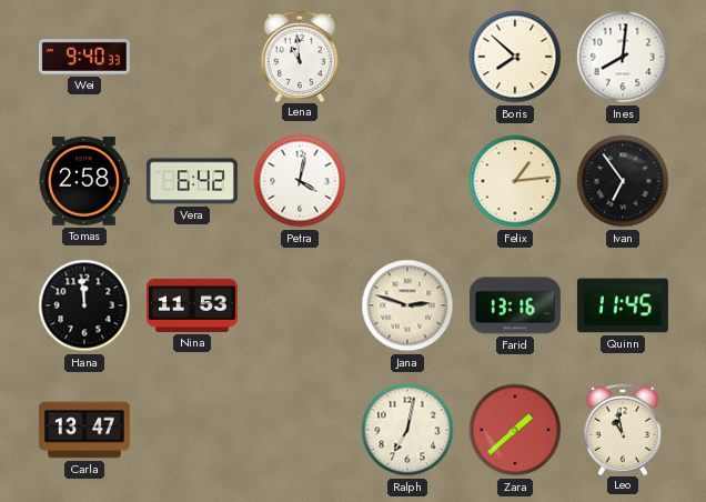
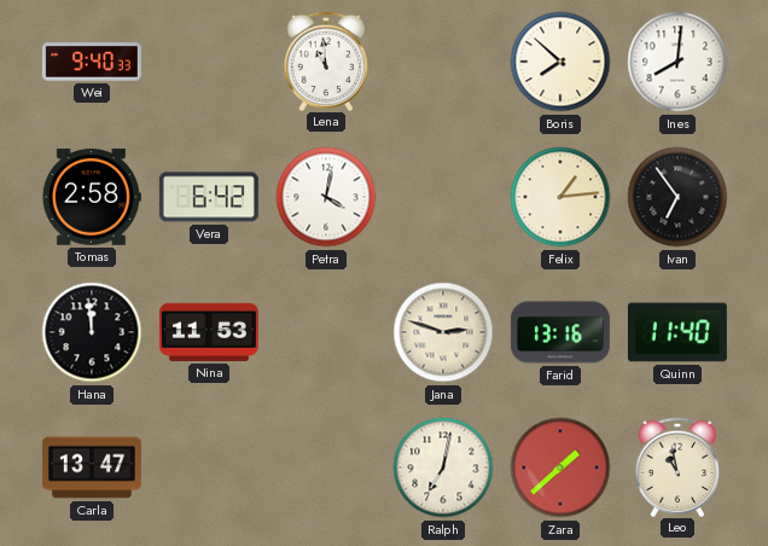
Quinn: 11:45 -> 11:40 (677, 332)
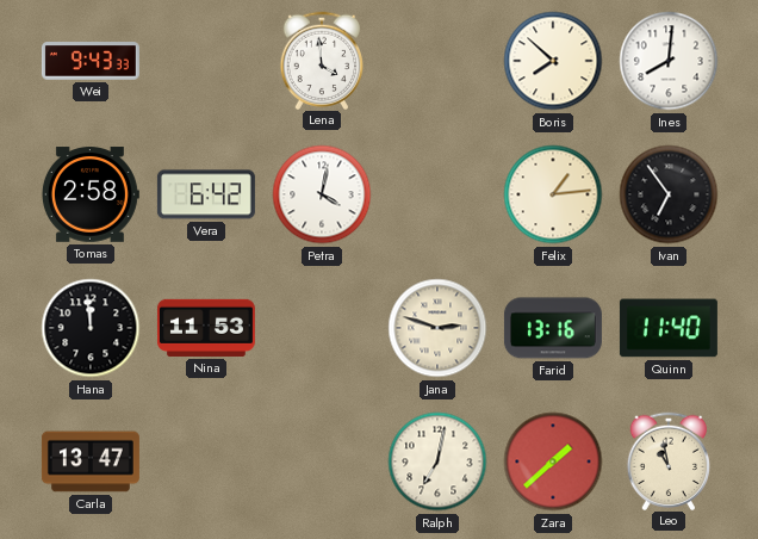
Wei: 9:40 -> 9:43 (91, 61)
Lena: 10:59 -> 3:59 (322, 60)
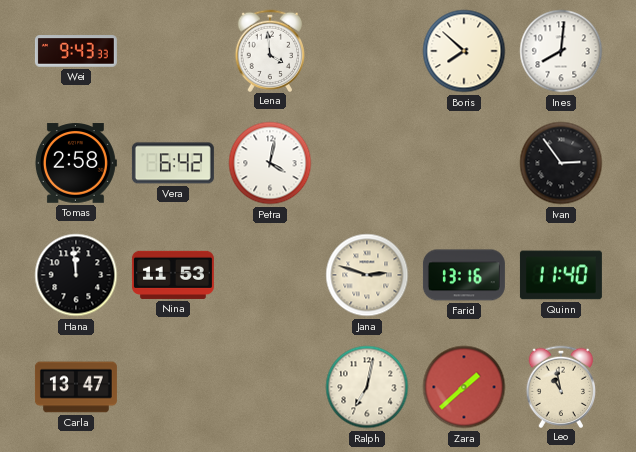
Felix: 1:14 -> none (553, 194)
Ivan: 6:54 -> 2:54 (561, 163)
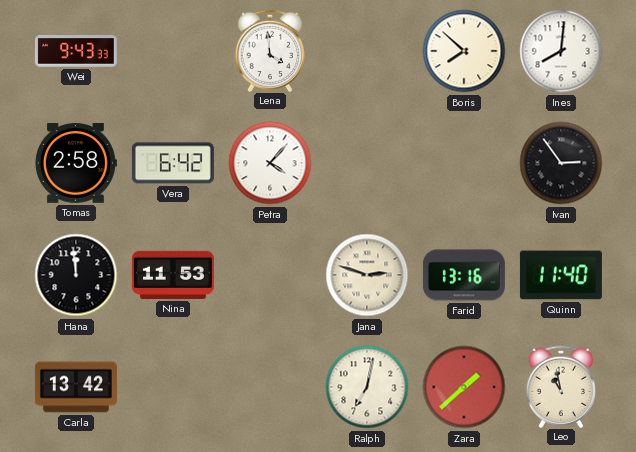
Petra: 4:02 -> 4:07 (270, 163)
Carla: 13:47 -> 13:42 (76, 387)
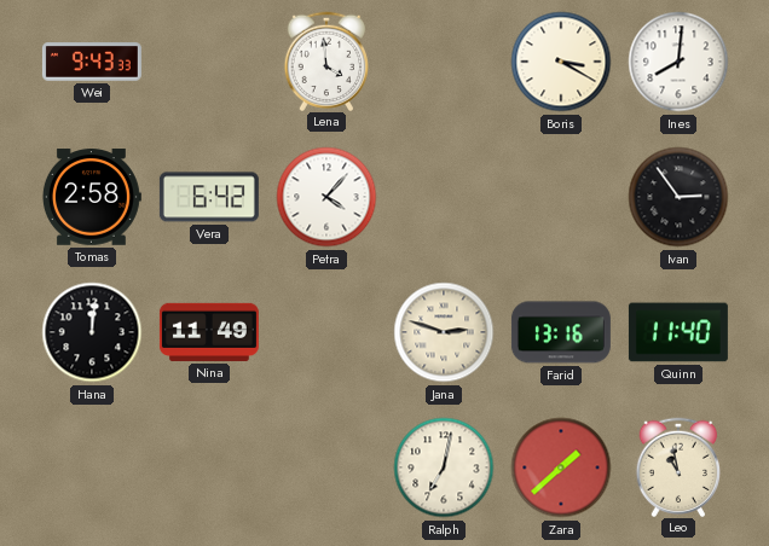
Boris: 7:52 -> 3:20 (561, 62)
Hana: 11:59 -> 12:01 (92, 332)
Nina: 11:53 -> 11:49 (209, 332)
Carla: 13:42 -> none (76, 387)
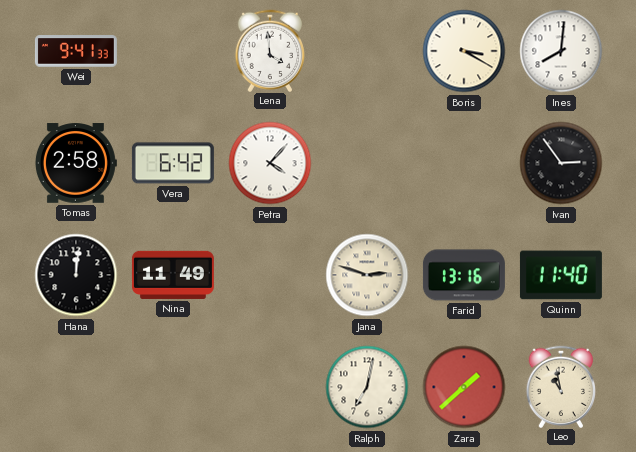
Wei: 9:43 -> 9:41 (76, 51)
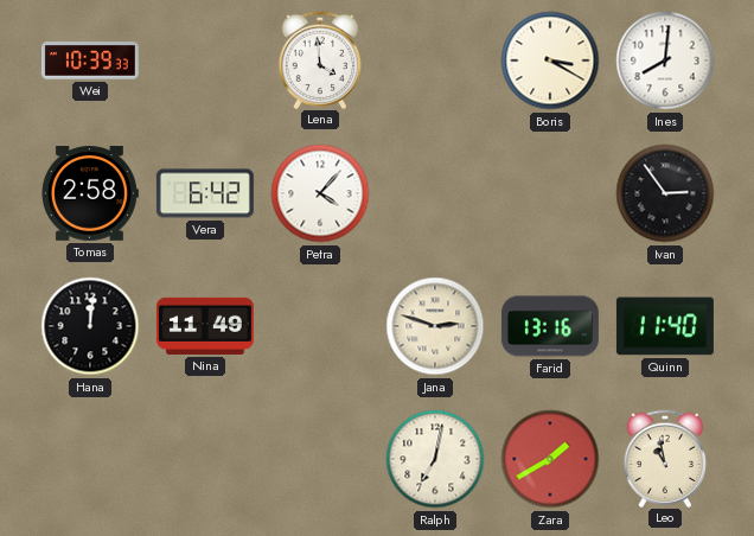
Wei: 9:41 -> 10:39 (90, 60)
Zara: 1:38 -> 1:40 (550, 459)
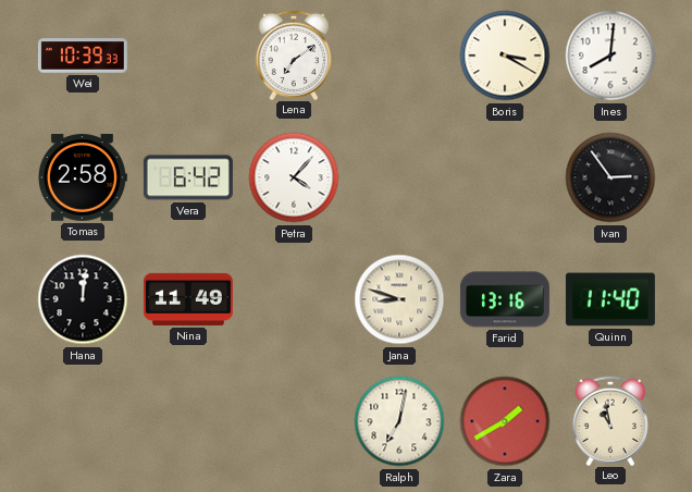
Lena: 3:59 -> 7:09 (294, 54)
Jana: 2:48 -> 8:48 (399, 299)
